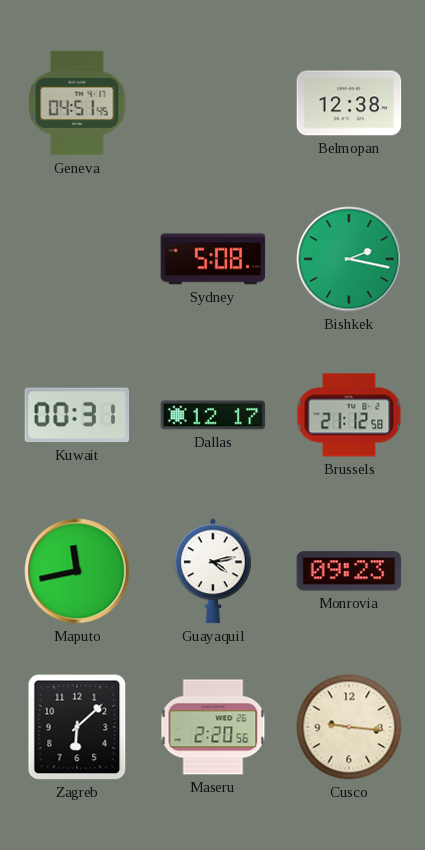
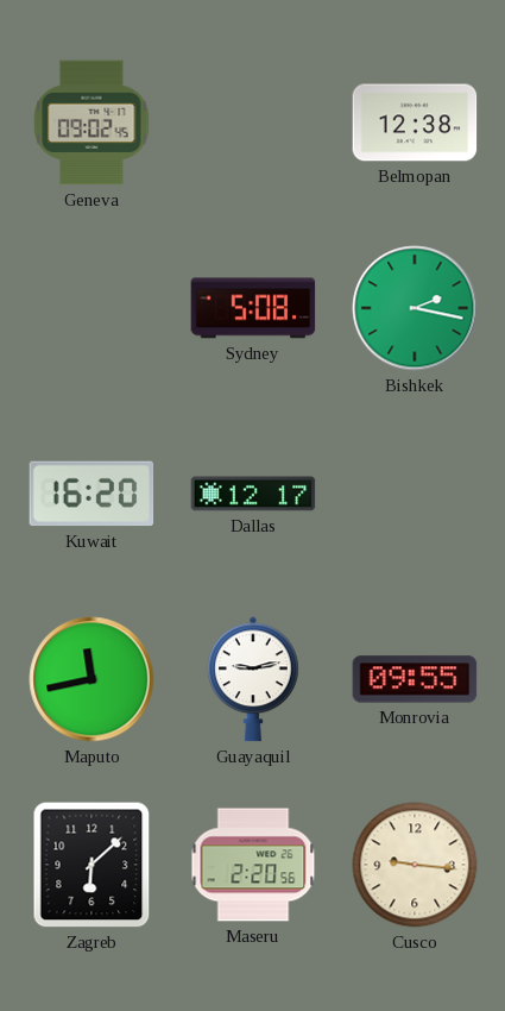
Geneva: 04:51 -> 09:02 (91, 123)
Kuwait: 00:31 -> 16:20 (91, 494)
Brussels: 21:12 -> none (349, 415)
Guayaquil: 4:13 -> 9:13 (253, 679)
Monrovia: 09:23 -> 09:55 (415, 679)
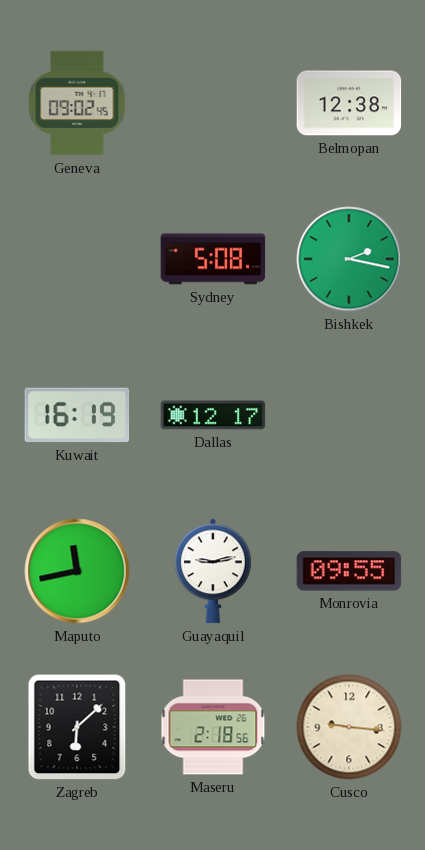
Kuwait: 16:20 -> 16:19 (77, 415)
Maseru: 2:20 -> 2:18 (213, 727)
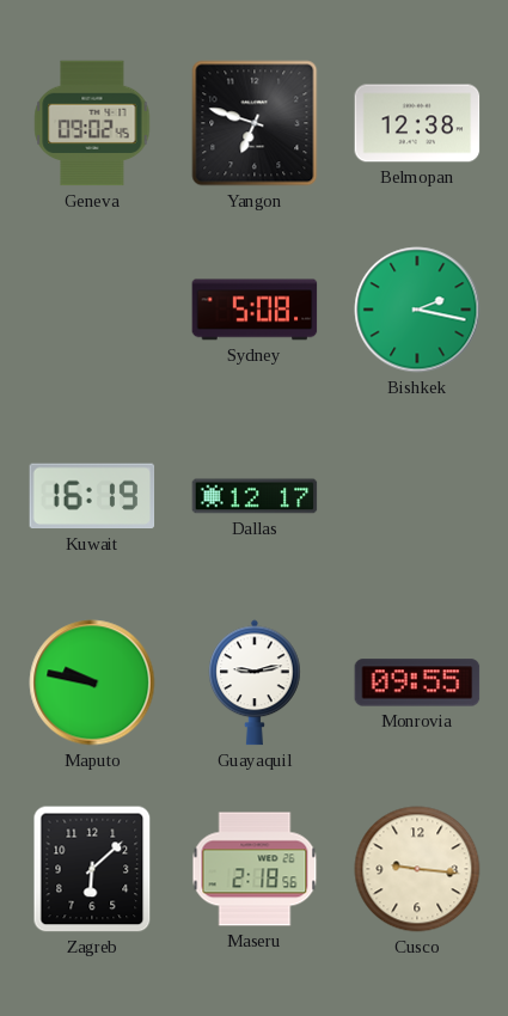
Yangon: none -> 6:48 (255, 123)
Maputo: 11:43 -> 9:47 (92, 683)
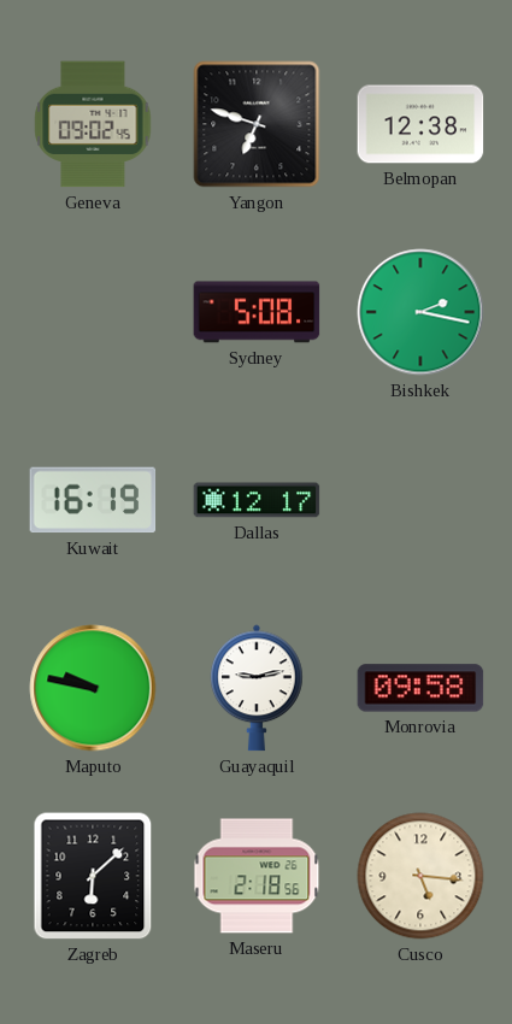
Monrovia: 09:55 -> 09:58 (420, 688)
Cusco: 9:16 -> 5:16 (420, 876)
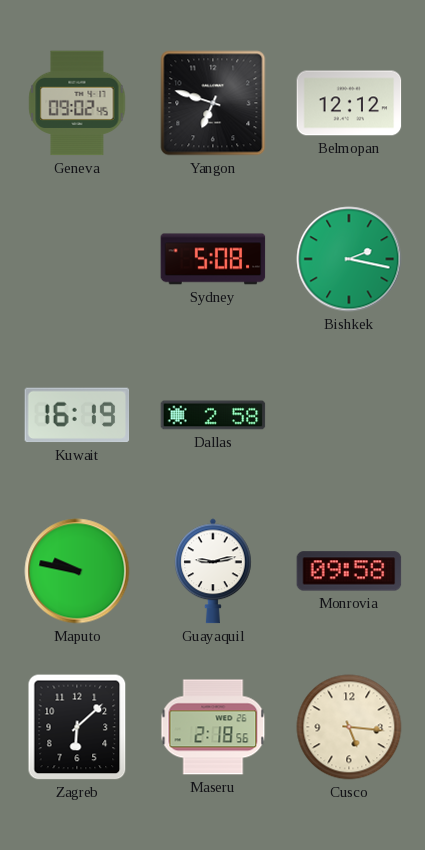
Belmopan: 12:38 -> 12:12 (349, 103)
Dallas: 12:17 -> 2:58 (213, 415)
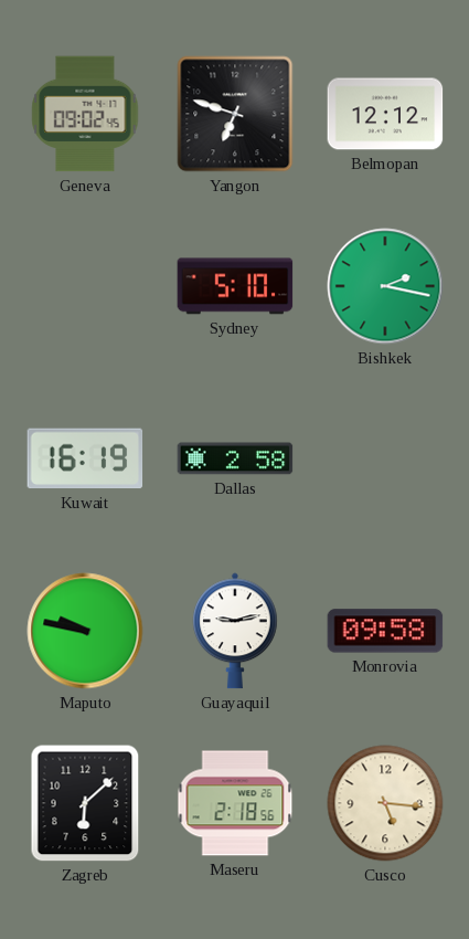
Sydney: 5:08 -> 5:10 (235, 286)
